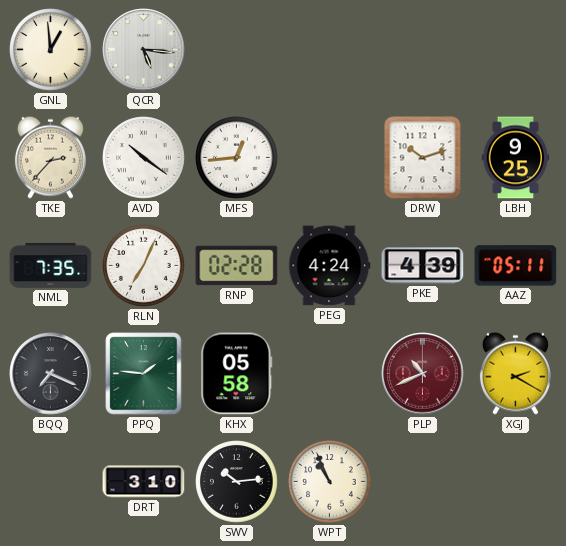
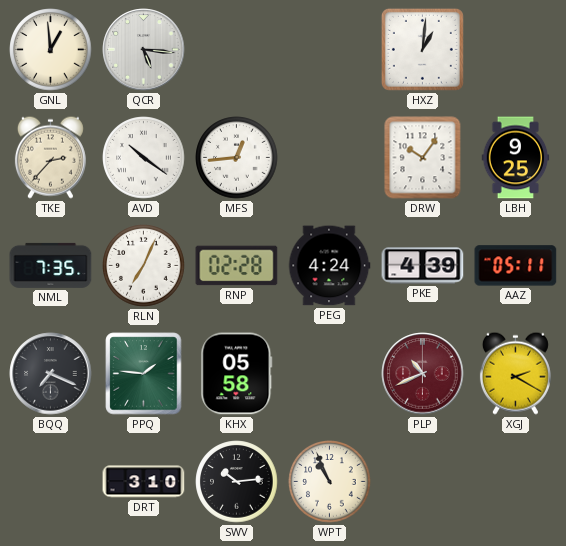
HXZ: none -> 1:01 (422, 49)
DRW: 10:12 -> 10:06 (423, 158)
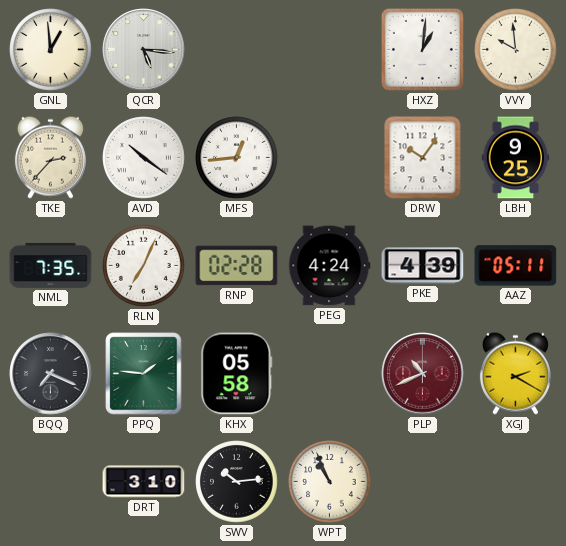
VVY: none -> 9:59 (516, 50)
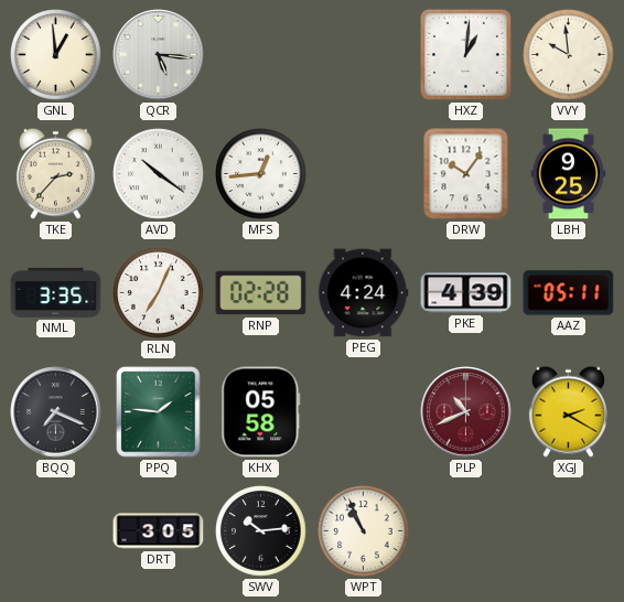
NML: 7:35 -> 3:35 (56, 292)
DRT: 3:10 -> 3:05 (159, 531)
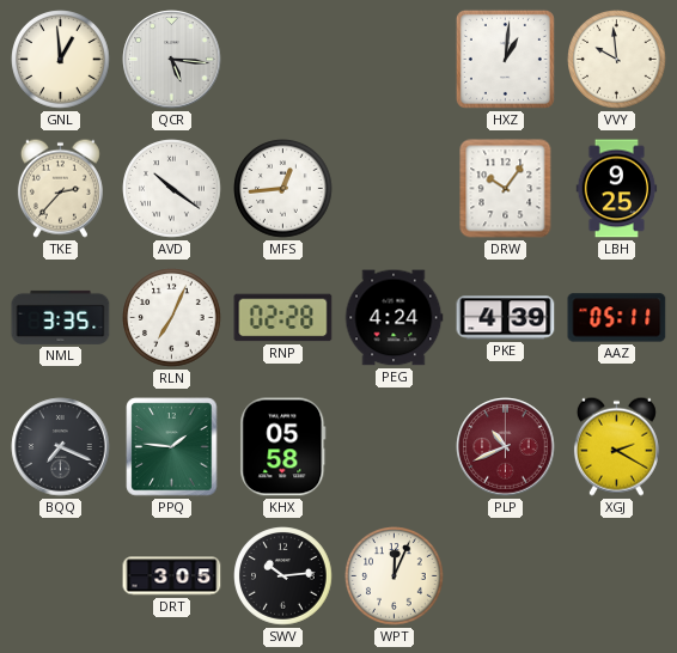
WPT: 10:56 -> 12:04 (395, 576)
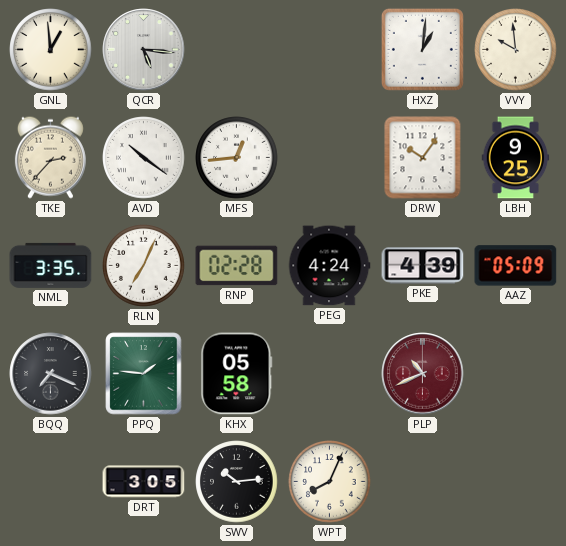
AAZ: 05:11 -> 05:09 (516, 266)
XGJ: 2:20 -> none (616, 446)
WPT: 12:04 -> 8:04 (330, 482)
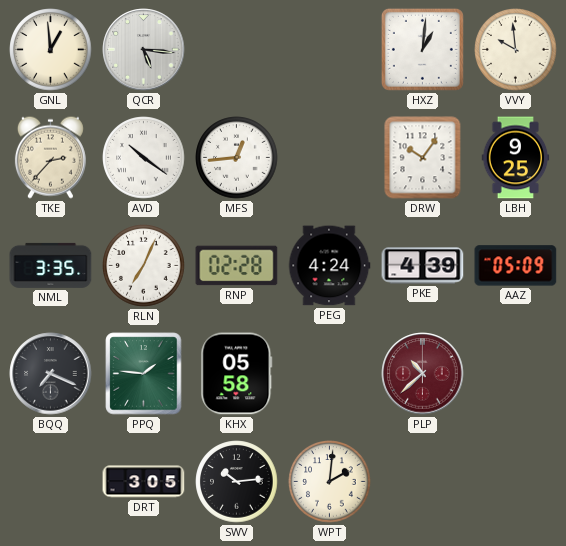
PLP: 10:41 -> 10:38 (423, 374)
WPT: 8:04 -> 2:01 (330, 482)
